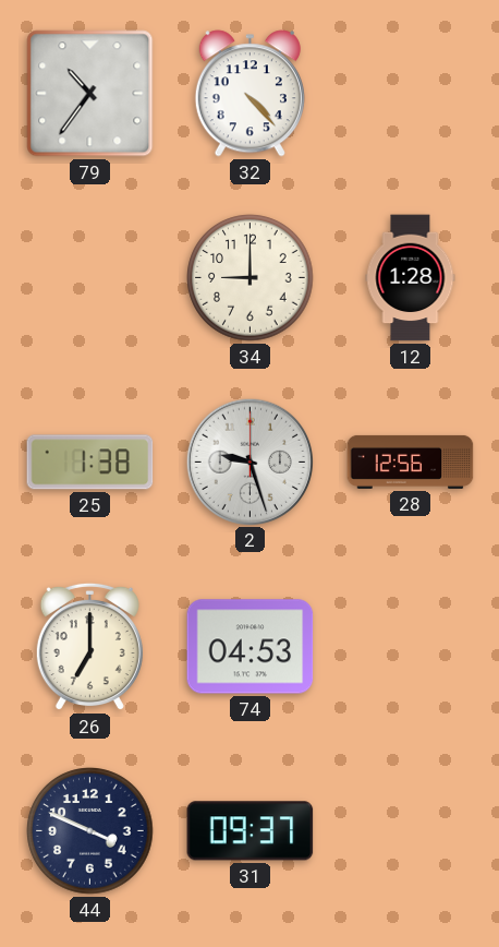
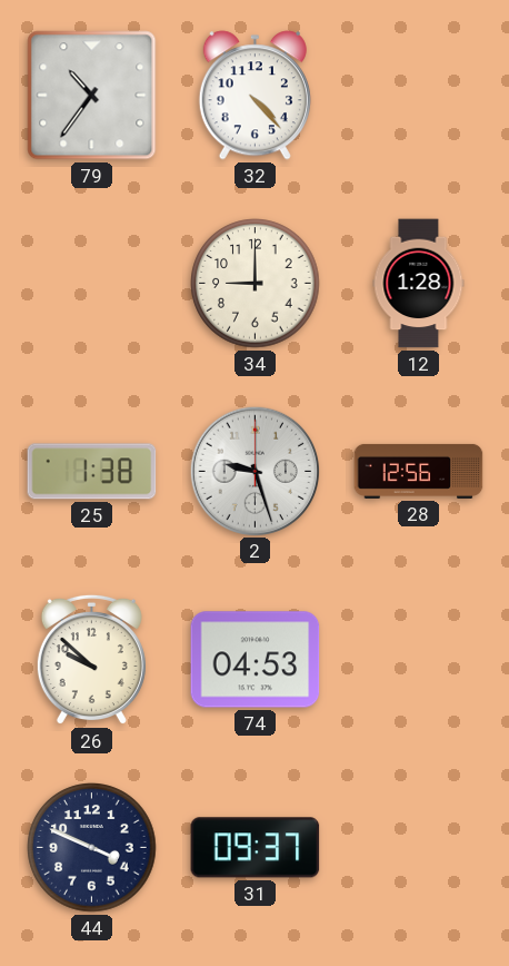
26: 7:00 -> 9:52 (91, 660)
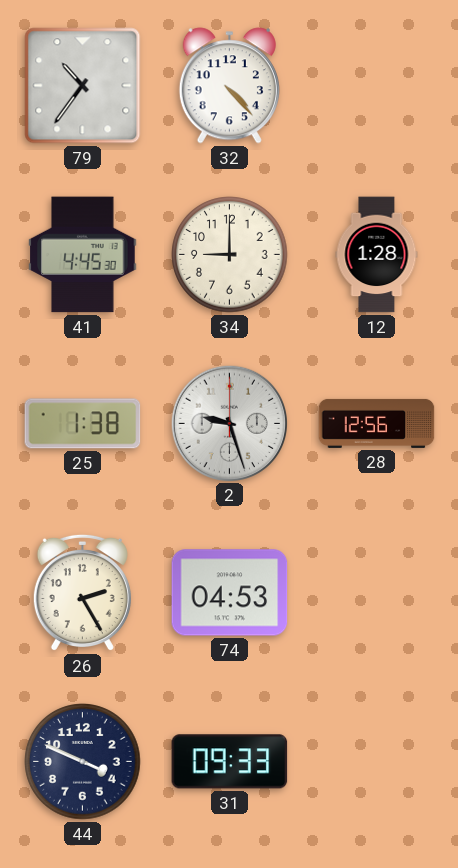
41: none -> 4:45 (83, 255)
26: 9:52 -> 2:25 (82, 593)
31: 09:37 -> 09:33 (230, 762)
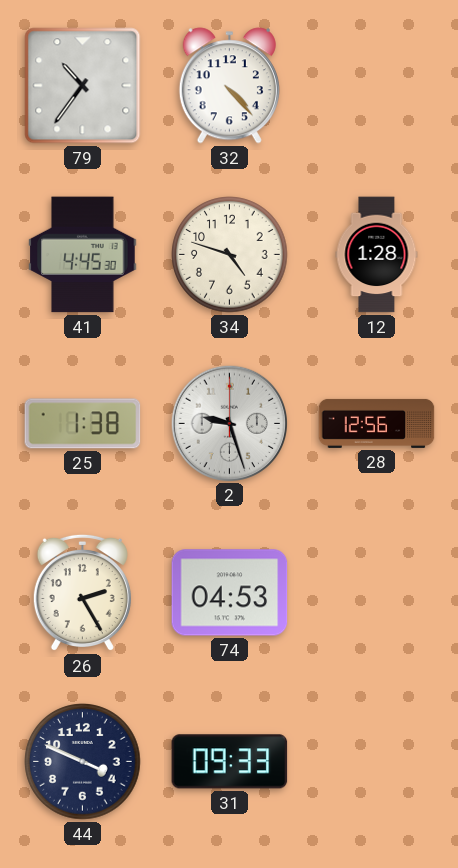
34: 9:00 -> 4:48 (230, 255)
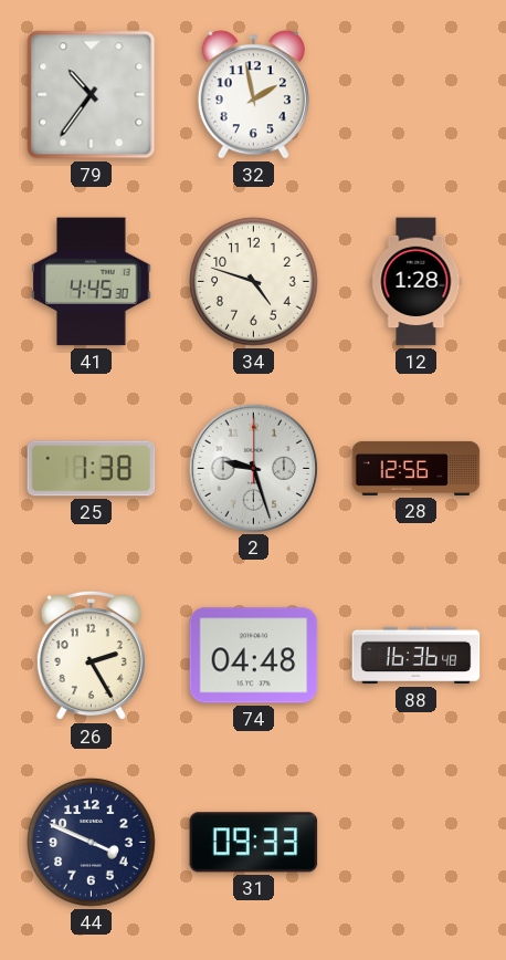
32: 4:23 -> 1:58 (253, 95)
74: 04:53 -> 04:48 (254, 656)
88: none -> 16:36 (417, 656)
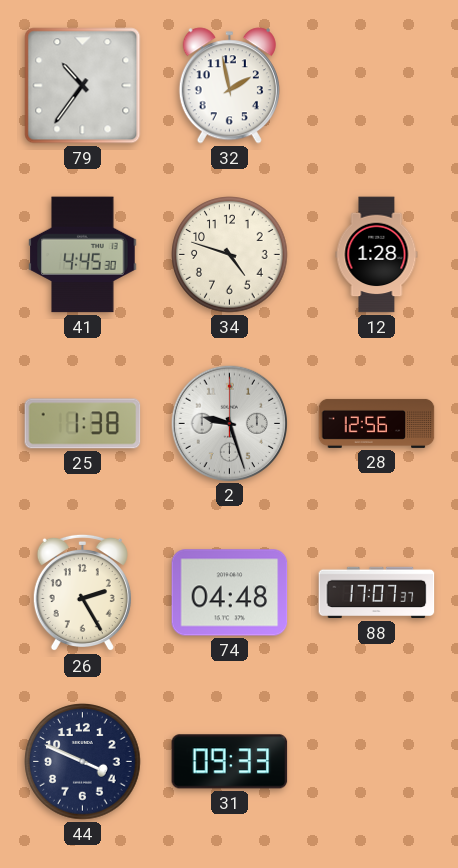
88: 16:36 -> 17:07 (377, 593)
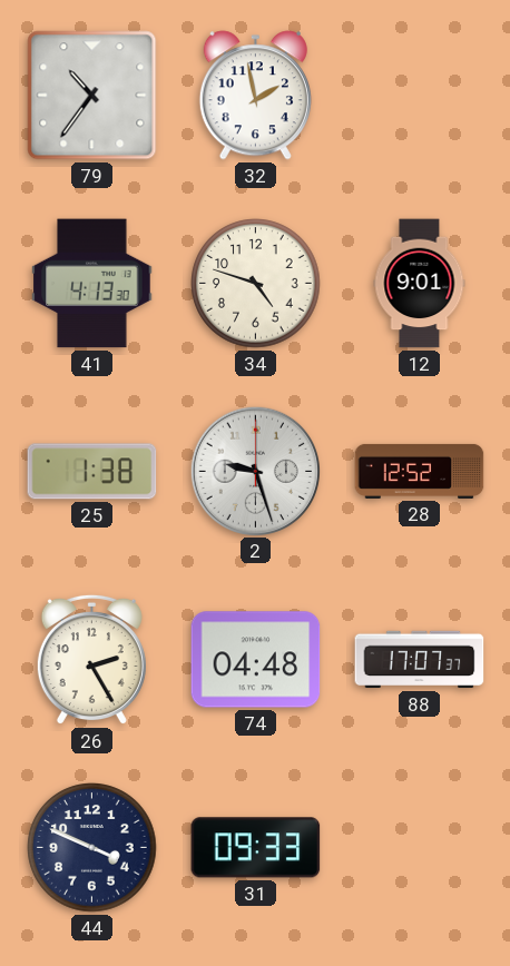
41: 4:45 -> 4:13 (92, 284)
12: 1:28 -> 9:01 (420, 284)
28: 12:56 -> 12:52 (420, 471)
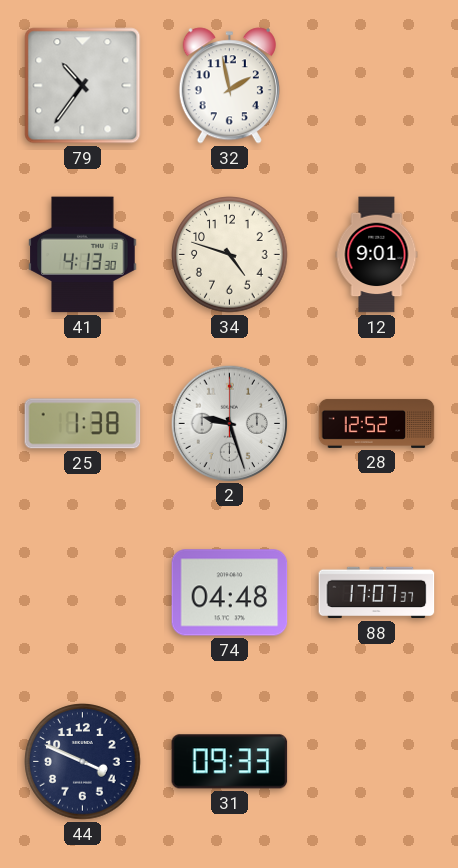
26: 2:25 -> none (91, 660)
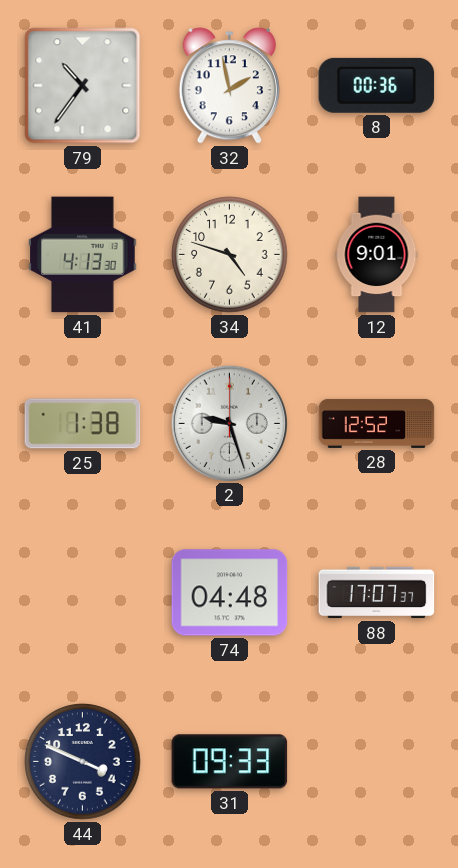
8: none -> 00:36 (377, 85)
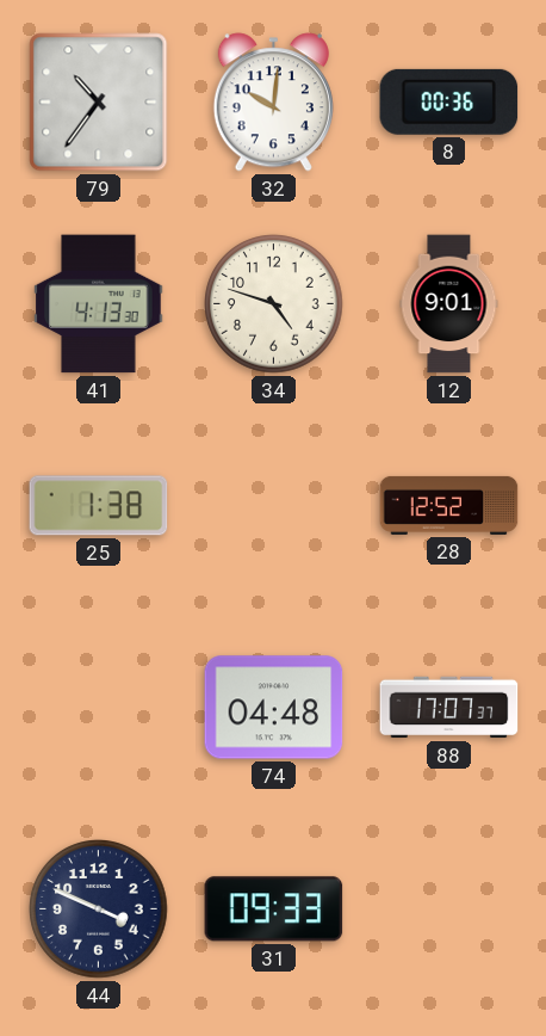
32: 1:58 -> 10:01 (273, 103)
2: 9:27 -> none (229, 423)
